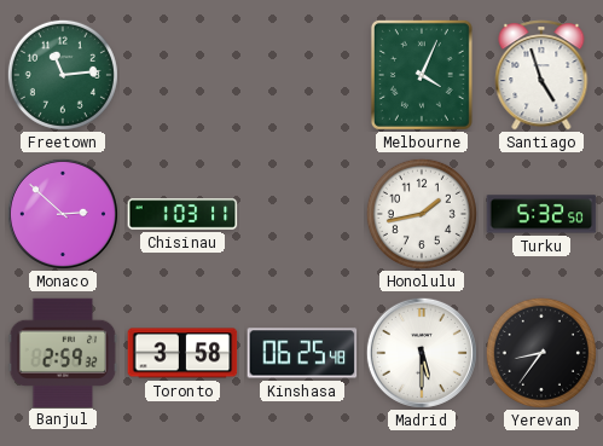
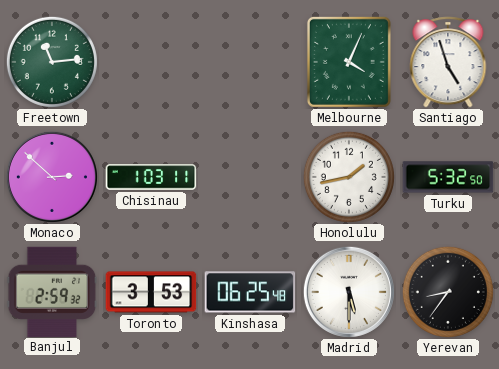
Toronto: 3:58 -> 3:53 (151, 292)
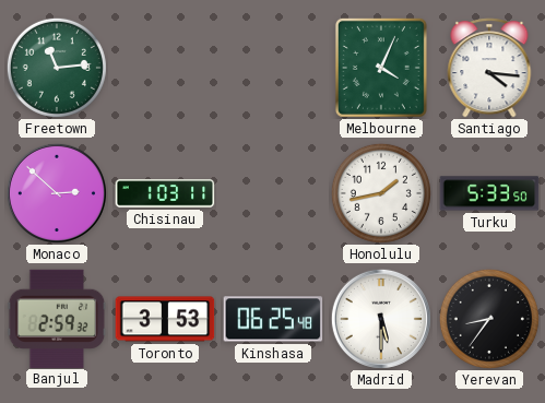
Santiago: 4:57 -> 4:16 (489, 68)
Turku: 5:32 -> 5:33 (489, 193)
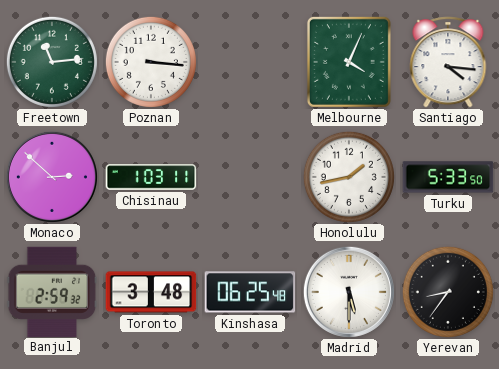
Poznan: none -> 3:16 (151, 62)
Toronto: 3:53 -> 3:48 (151, 292)
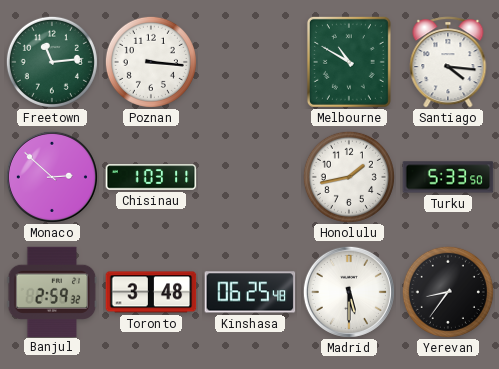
Melbourne: 4:04 -> 10:50 (349, 62)
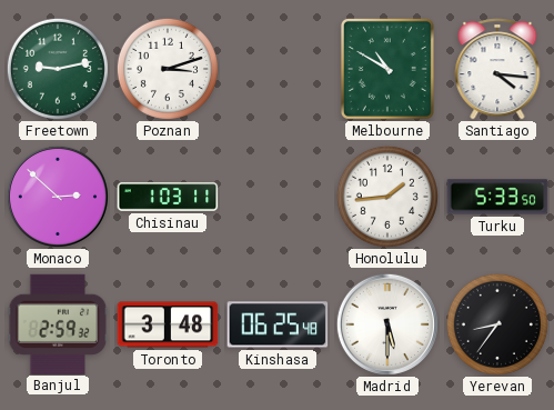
Freetown: 11:14 -> 9:13 (58, 69)
Poznan: 3:16 -> 3:12 (168, 69)
Honolulu: 1:43 -> 1:44 (387, 197)
